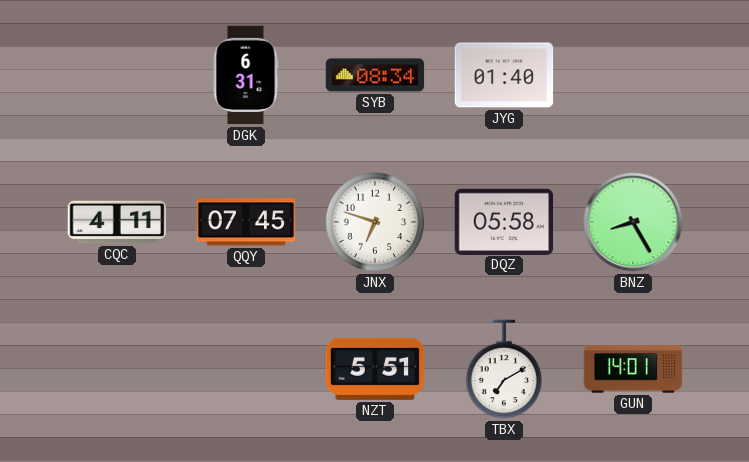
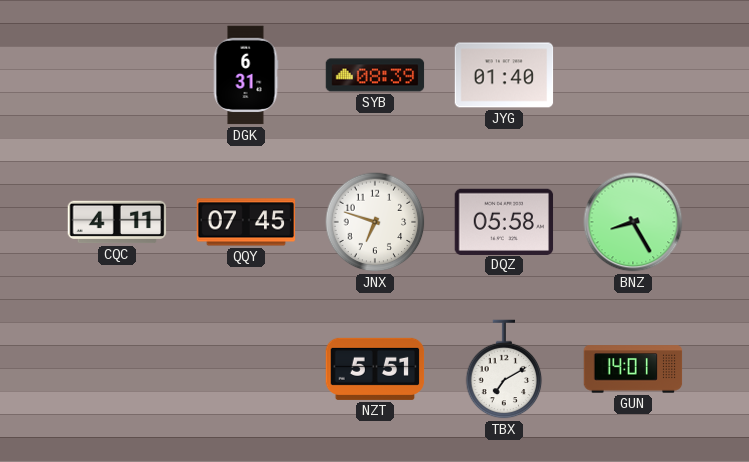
SYB: 08:34 -> 08:39 (375, 75)
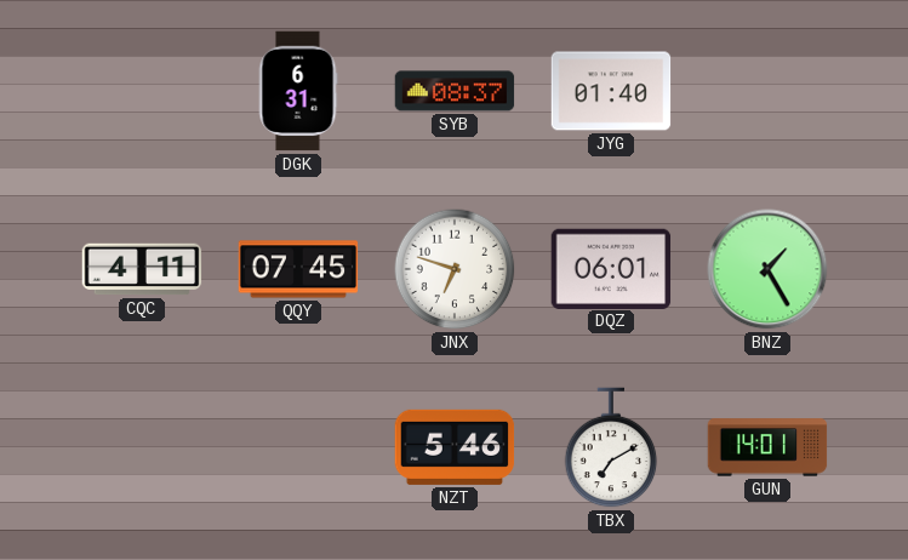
SYB: 08:39 -> 08:37 (455, 91)
DQZ: 05:58 -> 06:01 (611, 268)
BNZ: 8:25 -> 1:25 (767, 269)
NZT: 5:51 -> 5:46 (455, 447)
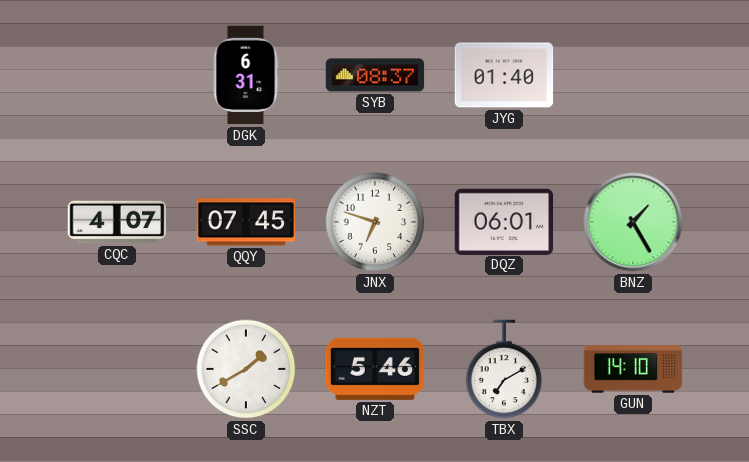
CQC: 4:11 -> 4:07 (117, 222)
SSC: none -> 1:40 (246, 369)
GUN: 14:01 -> 14:10 (633, 369)
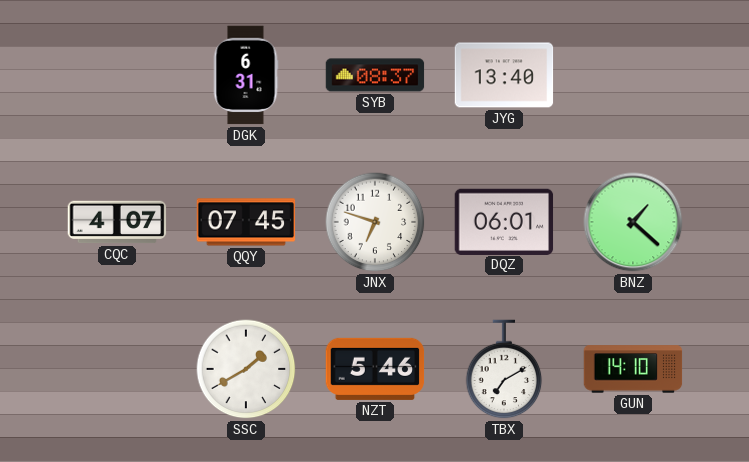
JYG: 01:40 -> 13:40 (504, 75)
BNZ: 1:25 -> 1:22 (633, 222)
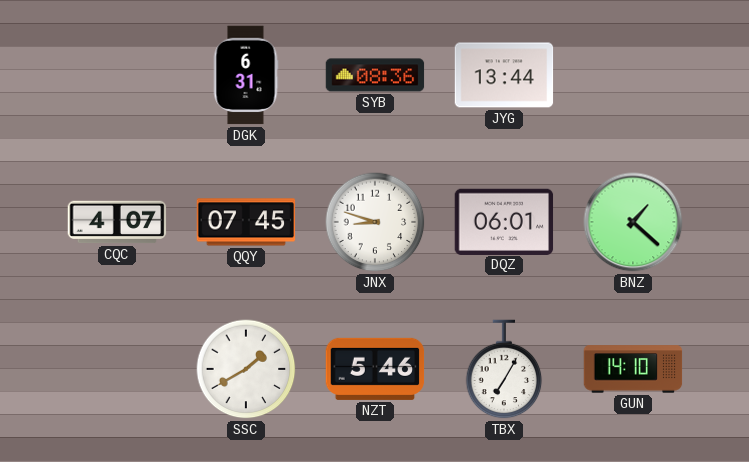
SYB: 08:37 -> 08:36 (375, 75)
JYG: 13:40 -> 13:44 (504, 75)
JNX: 6:48 -> 8:48 (375, 222)
TBX: 7:10 -> 7:05 (504, 369)
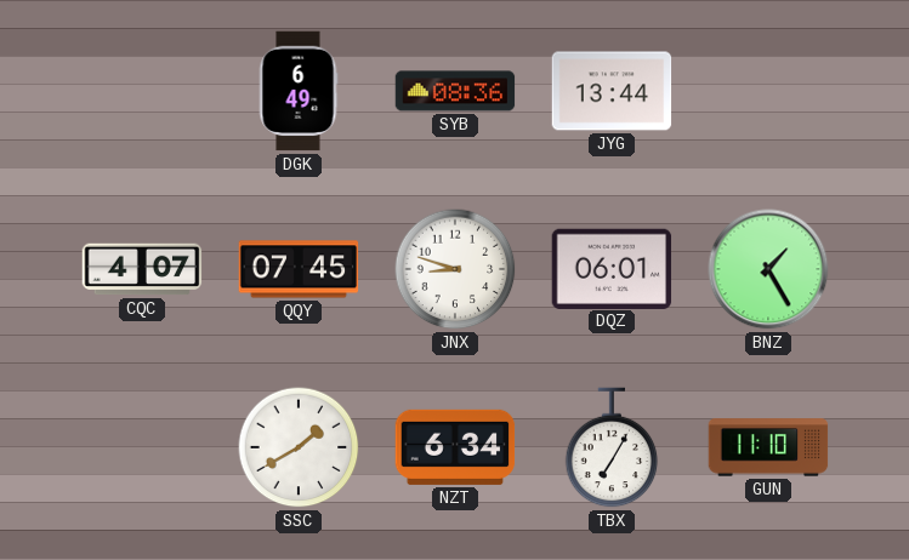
DGK: 6:31 -> 6:49 (299, 91)
BNZ: 1:22 -> 1:25 (768, 269)
NZT: 5:46 -> 6:34 (455, 447)
GUN: 14:10 -> 11:10 (768, 447)
